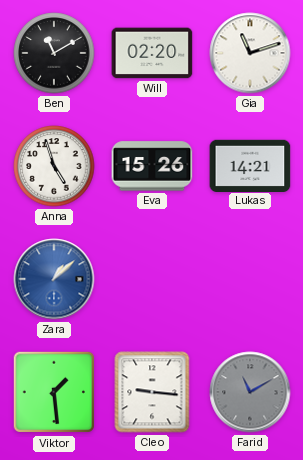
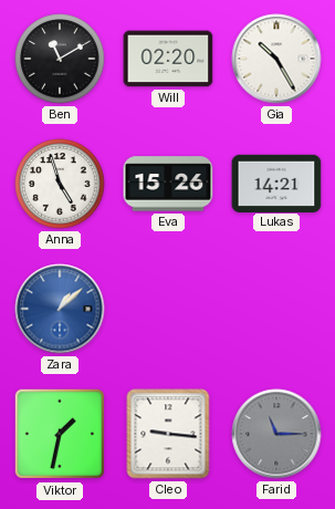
Gia: 11:12 -> 10:25 (276, 59)
Viktor: 1:29 -> 1:32 (59, 434)
Farid: 11:10 -> 11:15 (276, 434)
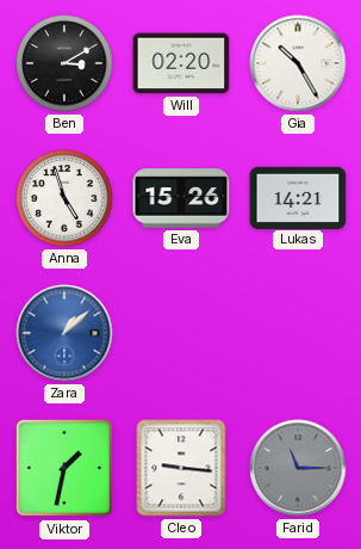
Ben: 11:10 -> 3:10 (64, 63)
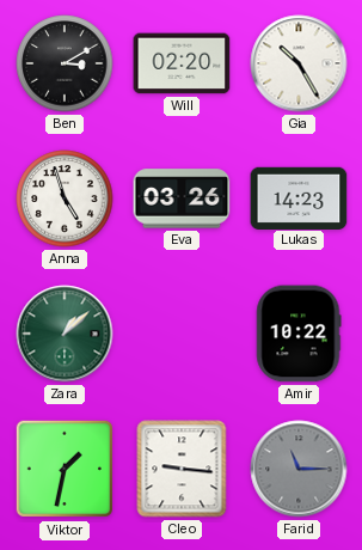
Eva: 15:26 -> 03:26 (182, 198)
Lukas: 14:21 -> 14:23 (299, 197)
Zara dial: blue -> green (65, 334)
Amir: none -> 10:22 (299, 334)
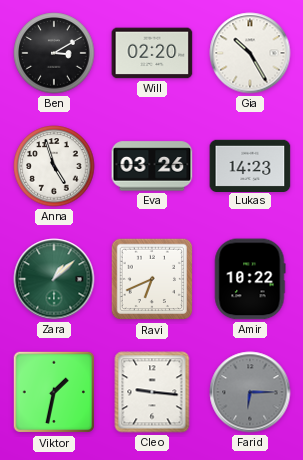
Ravi: none -> 6:41 (152, 279)
Farid: 11:15 -> 6:15 (250, 392)
